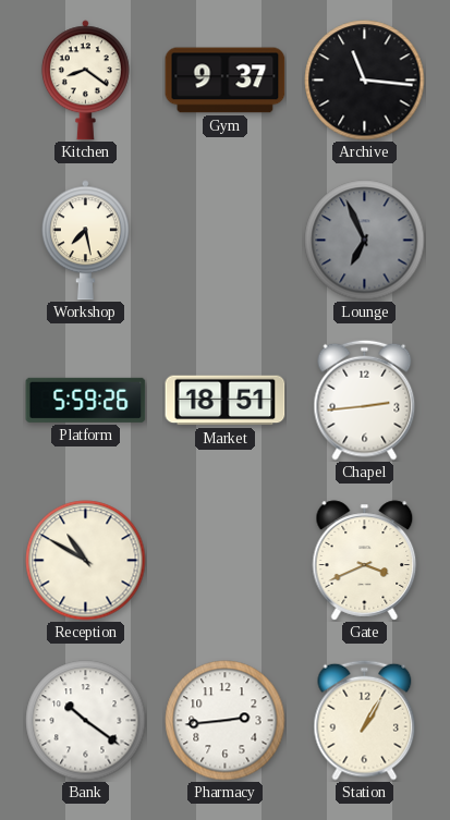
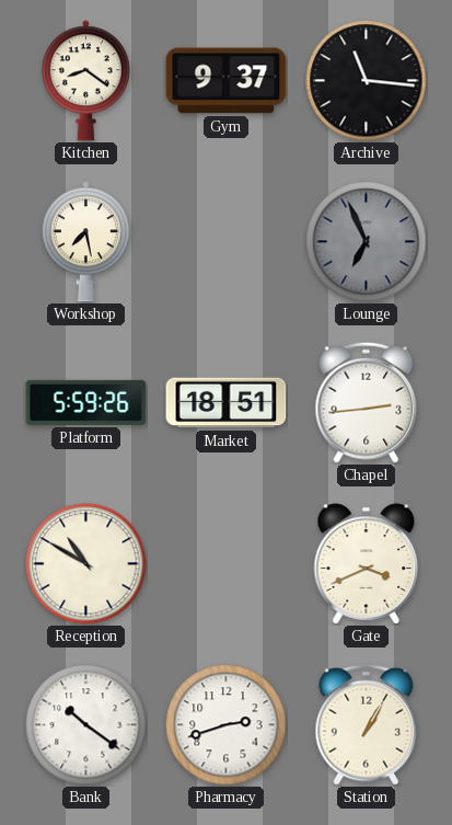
Pharmacy: 2:44 -> 2:42 (227, 725)
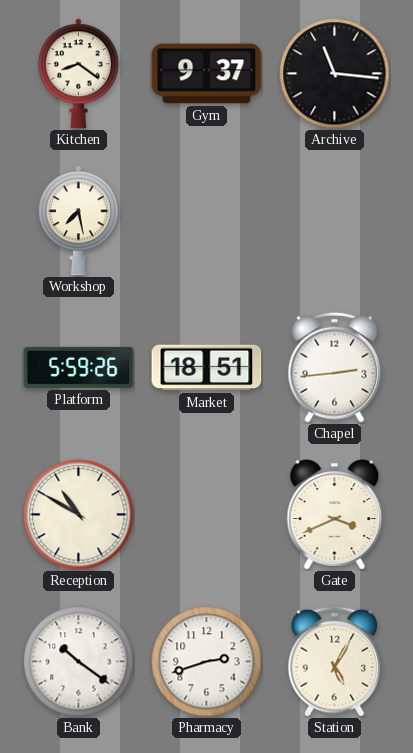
Lounge: 6:56 -> none (367, 242)
Station: 1:05 -> 5:05 (335, 661)
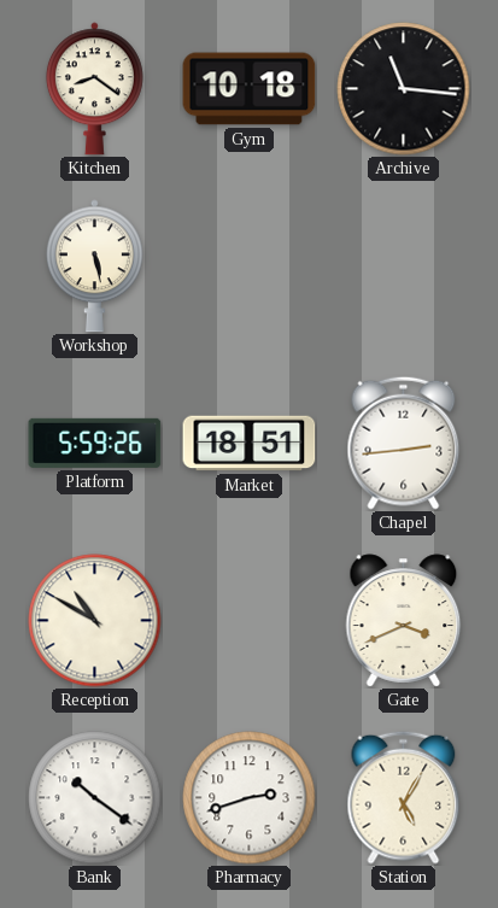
Gym: 9:37 -> 10:18 (250, 89)
Workshop: 7:28 -> 5:28 (94, 266)
